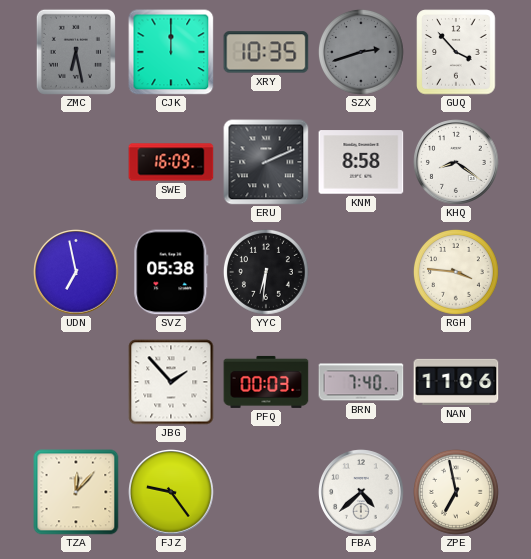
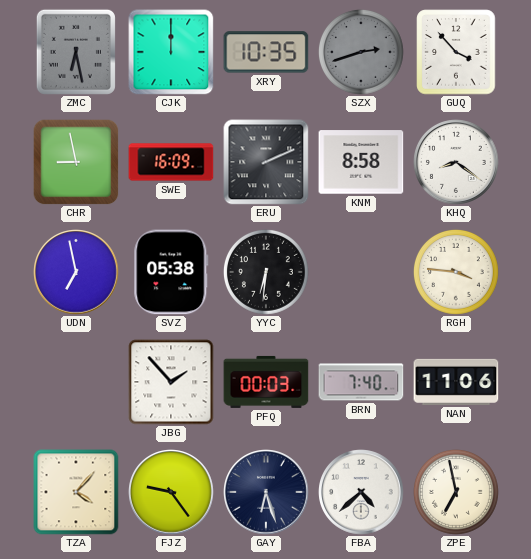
CHR: none -> 8:58 (76, 162)
TZA: 12:07 -> 4:07 (76, 492)
GAY: none -> 6:27 (266, 492)
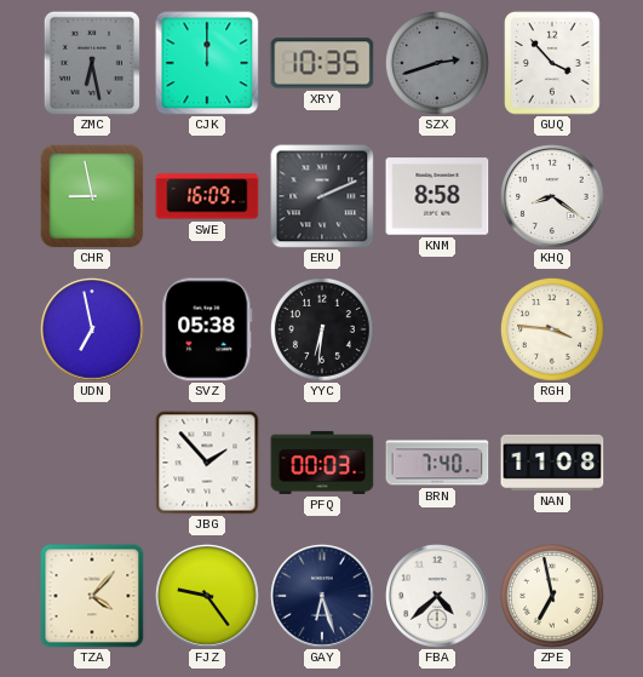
NAN: 11:06 -> 11:08 (552, 463)
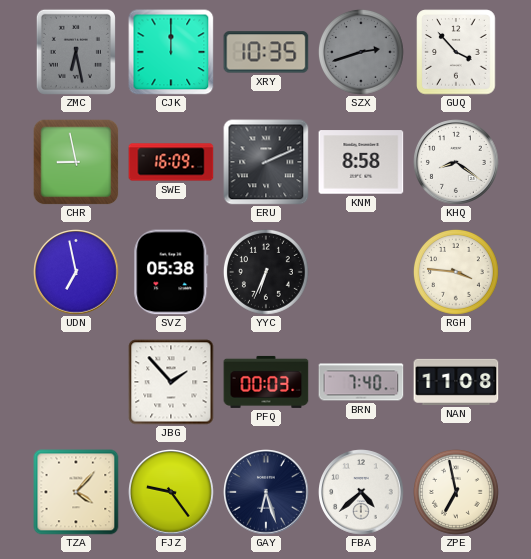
YYC: 6:31 -> 6:34 (266, 272)
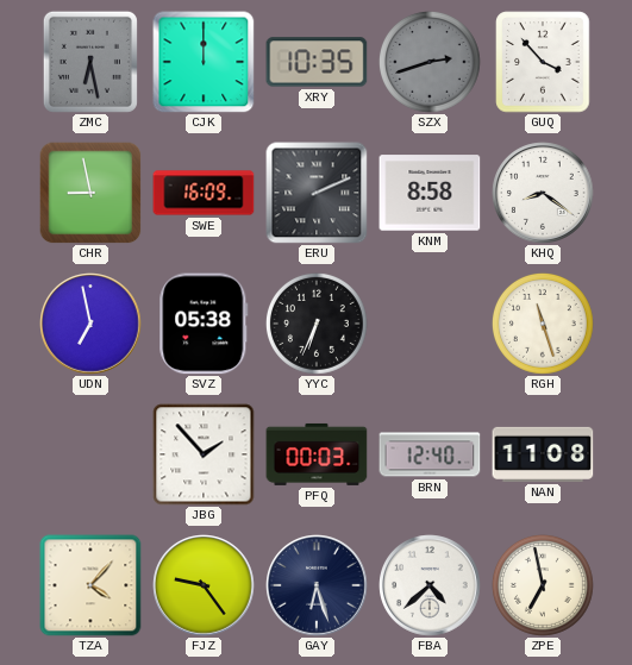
RGH: 3:46 -> 11:27 (543, 324)
BRN: 7:40 -> 12:40 (430, 454)
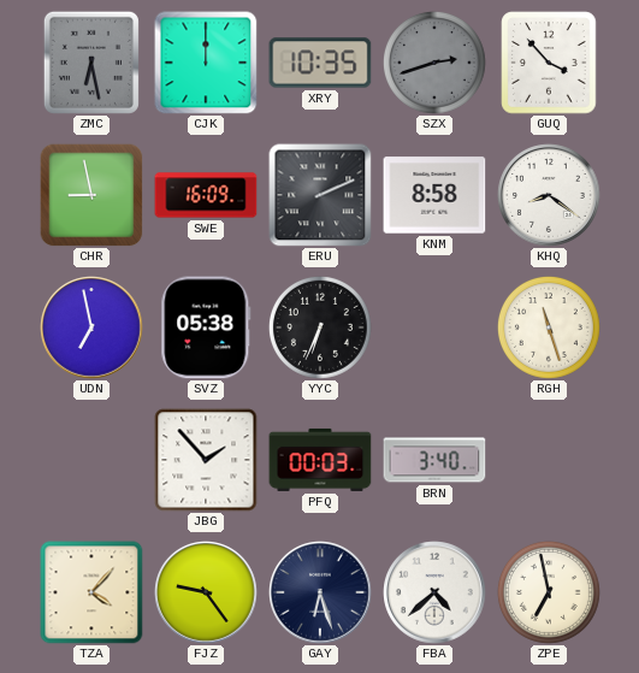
BRN: 12:40 -> 3:40 (434, 460)
NAN: 11:08 -> none (543, 454)
